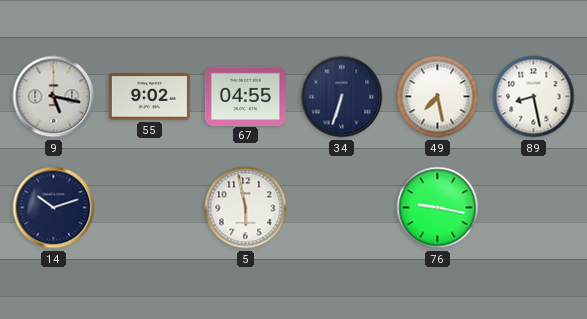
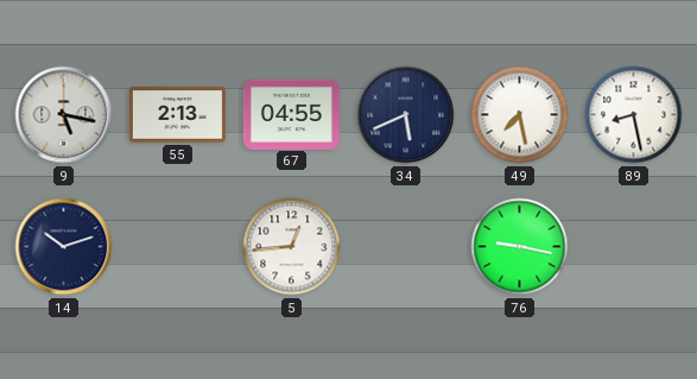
55: 9:02 -> 2:13 (177, 115)
34: 6:33 -> 5:41 (406, 115)
5: 5:58 -> 12:44 (292, 247)
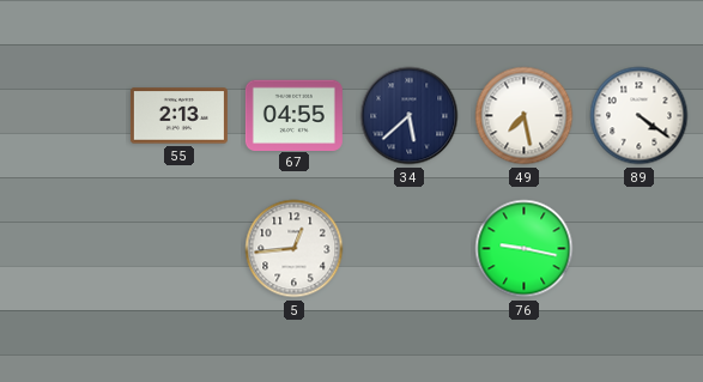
9: 5:17 -> none (64, 115)
34: 5:41 -> 5:38 (410, 116)
89: 8:28 -> 4:21 (640, 116)
14: 10:12 -> none (64, 247)
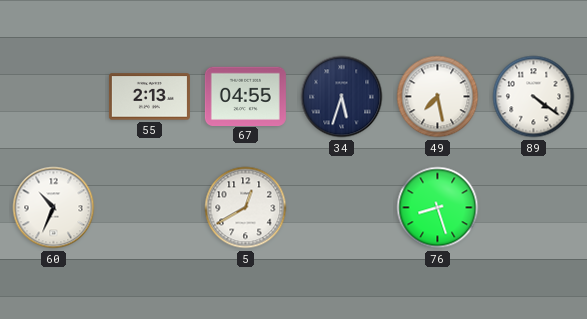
34: 5:38 -> 5:33 (342, 97)
60: none -> 10:34 (54, 208)
5: 12:44 -> 12:40 (246, 208)
76: 9:17 -> 8:27 (438, 208)
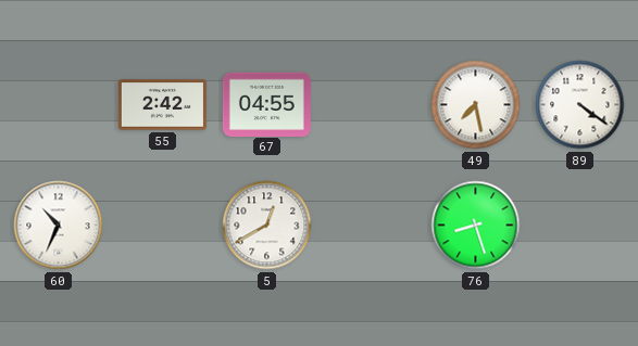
55: 2:13 -> 2:42 (162, 105)
34: 5:33 -> none (342, 97)
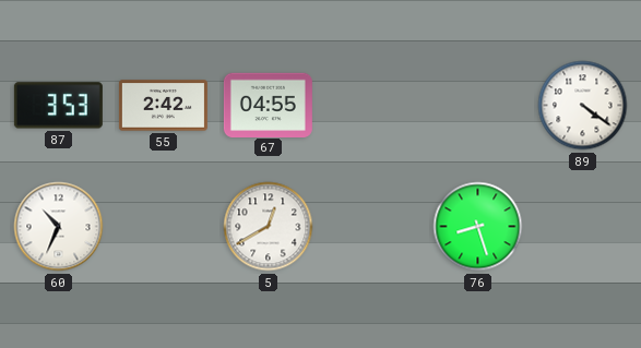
87: none -> 3:53 (58, 106)
49: 7:28 -> none (476, 105)
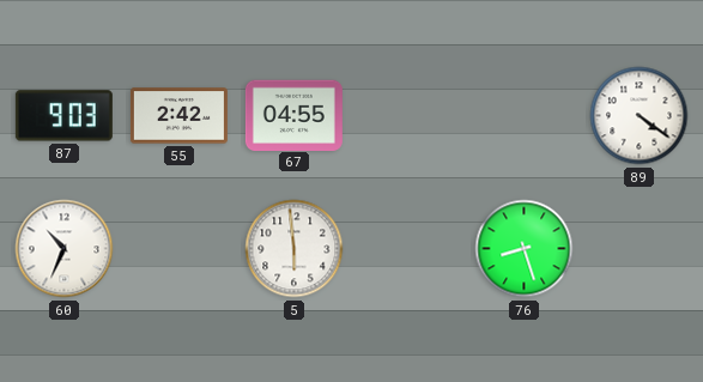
87: 3:53 -> 9:03 (63, 116)
5: 12:40 -> 5:59 (295, 249)
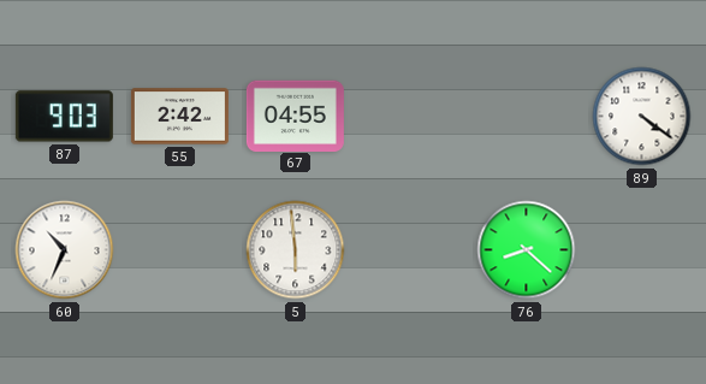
76: 8:27 -> 8:22 (527, 250)
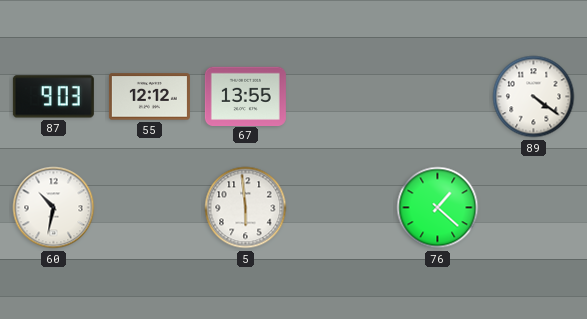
55: 2:42 -> 12:12 (149, 97)
67: 04:55 -> 13:55 (245, 96)
60: 10:34 -> 10:32 (54, 208)
76: 8:22 -> 1:22 (438, 208)
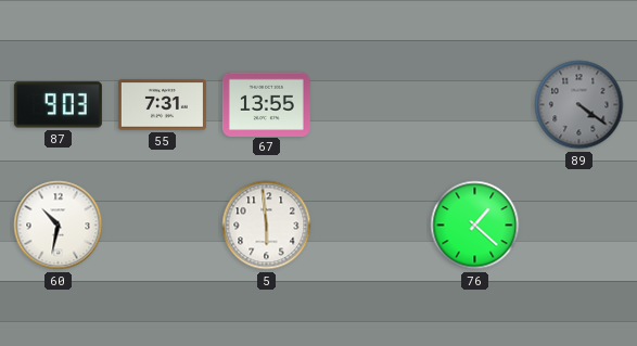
55: 12:12 -> 7:31 (162, 105)
89 dial: white -> grey (579, 105)
